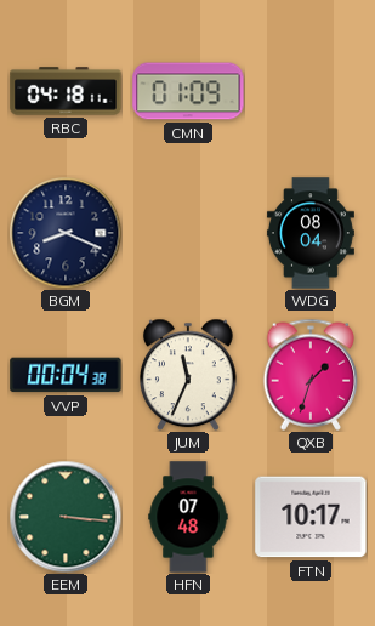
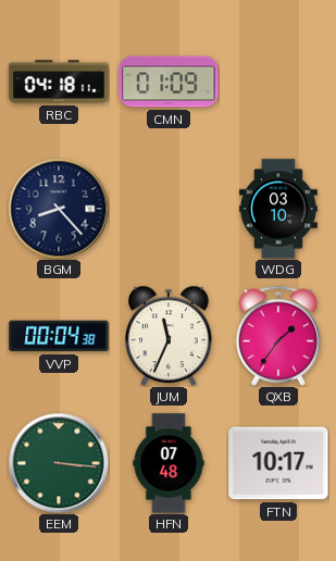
BGM: 8:19 -> 8:23 (59, 209)
WDG: 08:04 -> 03:10 (278, 209)
QXB: 1:33 -> 1:36 (278, 336)
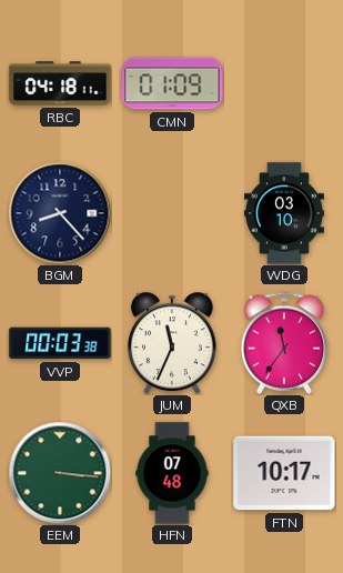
VVP: 00:04 -> 00:03 (60, 343)
QXB: 1:36 -> 11:36 (284, 343)
